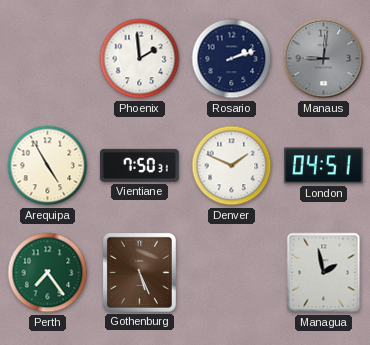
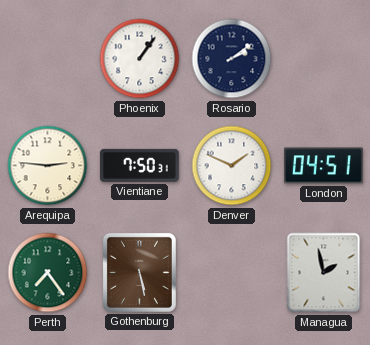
Phoenix: 1:59 -> 1:06 (140, 59)
Rosario: 2:12 -> 2:09 (232, 59)
Manaus: 9:01 -> none (324, 59)
Arequipa: 4:55 -> 2:46 (48, 166)
Gothenburg: 5:26 -> 5:28 (139, 272)
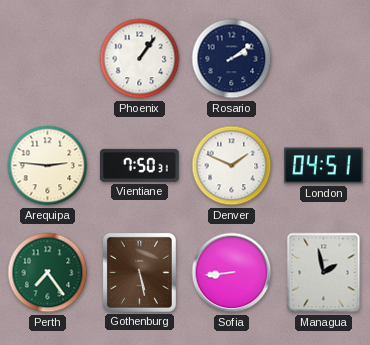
Sofia: none -> 8:44 (232, 273)
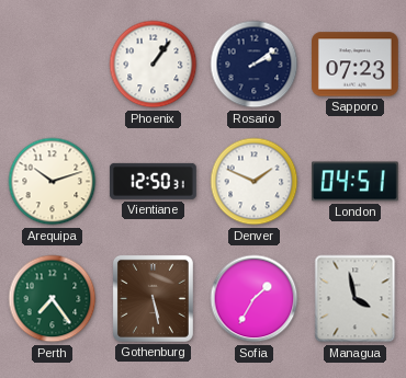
Sapporo: none -> 07:23 (356, 65)
Arequipa: 2:46 -> 10:12 (53, 182)
Vientiane: 7:50 -> 12:50 (153, 181)
Sofia: 8:44 -> 1:35 (255, 299)
Managua: 1:58 -> 3:58 (356, 299)
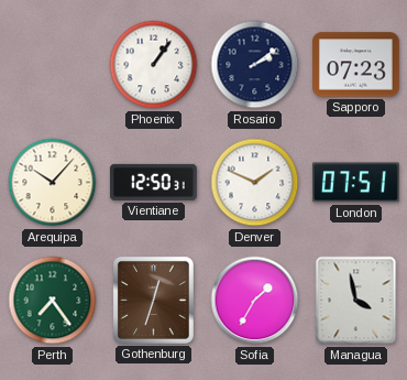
Arequipa: 10:12 -> 10:07 (53, 183)
London: 04:51 -> 07:51 (356, 183)
Gothenburg: 5:28 -> 12:33 (153, 300)
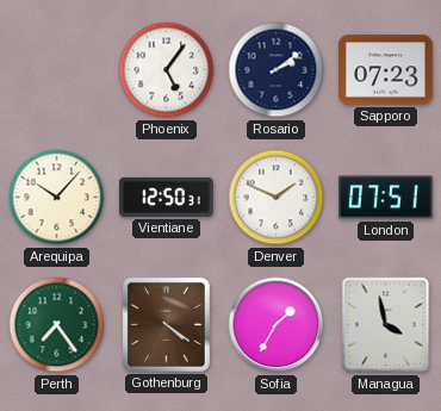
Phoenix: 1:06 -> 5:06 (167, 70)
Gothenburg: 12:33 -> 4:21 (166, 324)
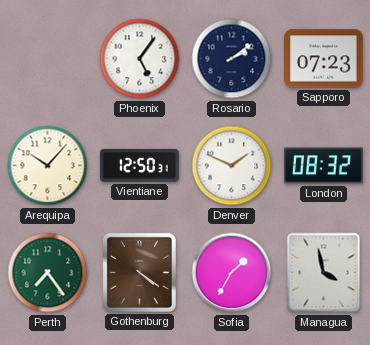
London: 07:51 -> 08:32 (324, 166)
